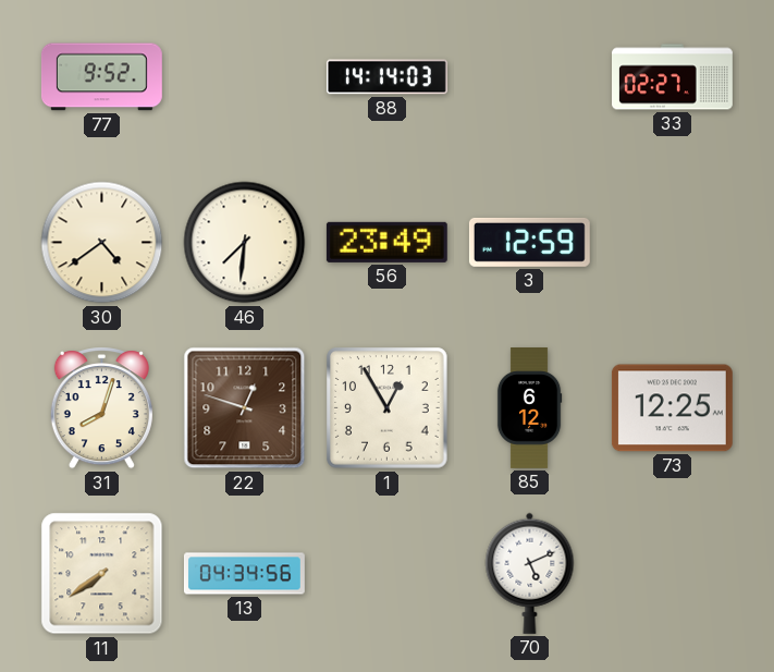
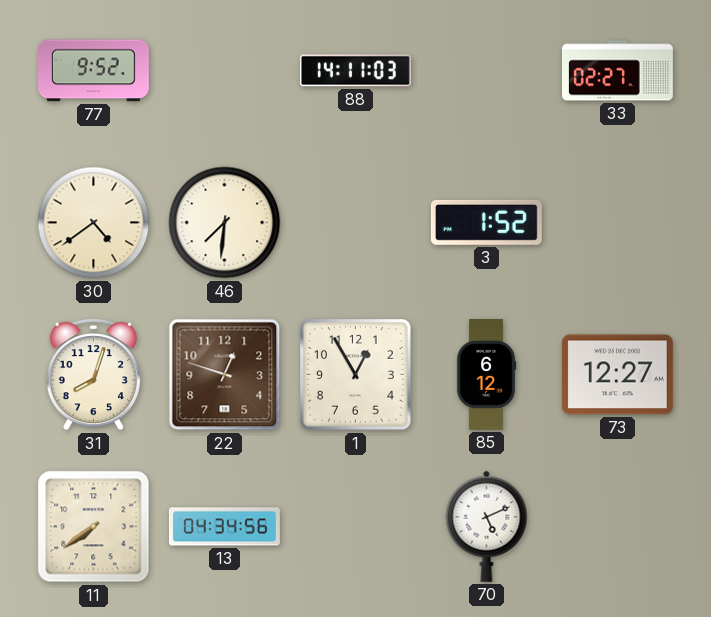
88: 14:14 -> 14:11 (356, 71)
56: 23:49 -> none (386, 242)
3: 12:59 -> 1:52 (486, 222)
73: 12:25 -> 12:27 (617, 375)
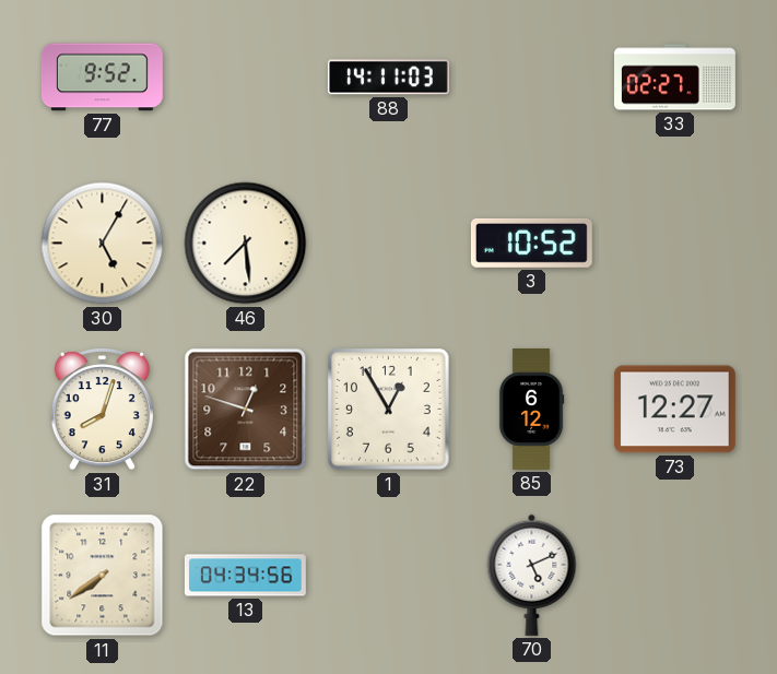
30: 4:39 -> 5:05 (103, 244)
46: 7:31 -> 7:29 (246, 244)
3: 1:52 -> 10:52 (531, 243)
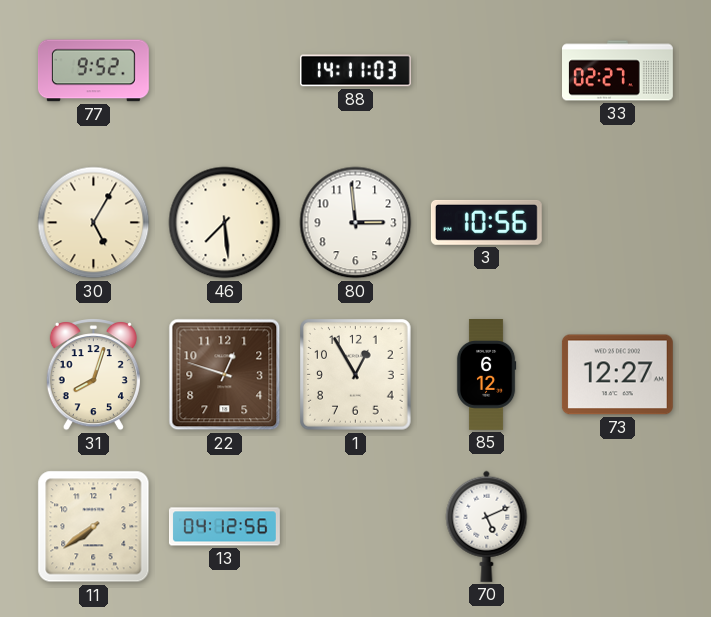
80: none -> 2:59 (356, 223)
3: 10:52 -> 10:56 (486, 222)
13: 04:34 -> 04:12 (225, 527)
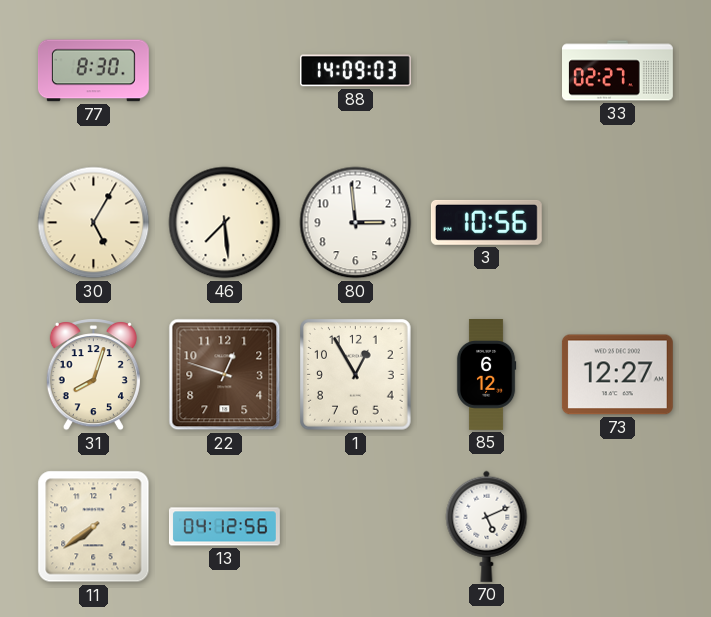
77: 9:52 -> 8:30 (93, 71)
88: 14:11 -> 14:09 (356, 71)
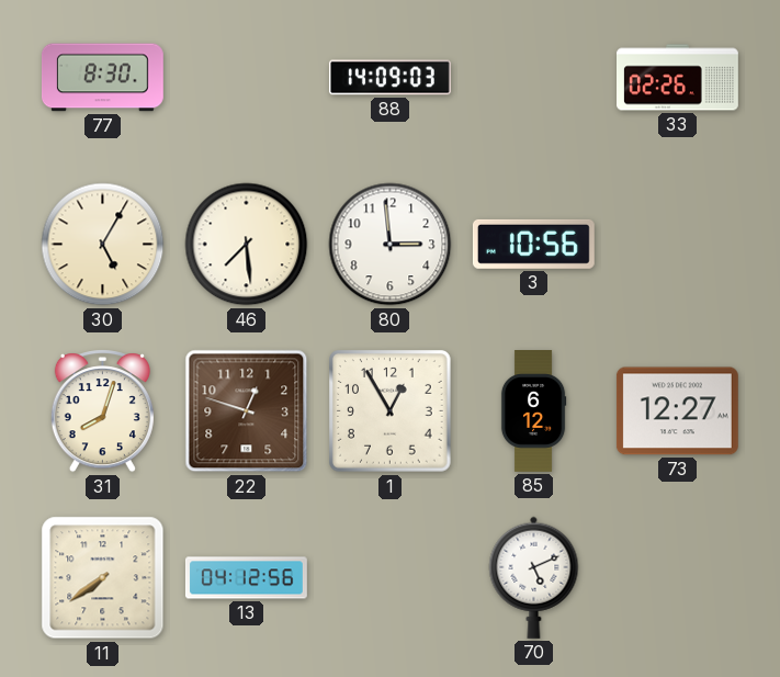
33: 02:27 -> 02:26 (678, 78)
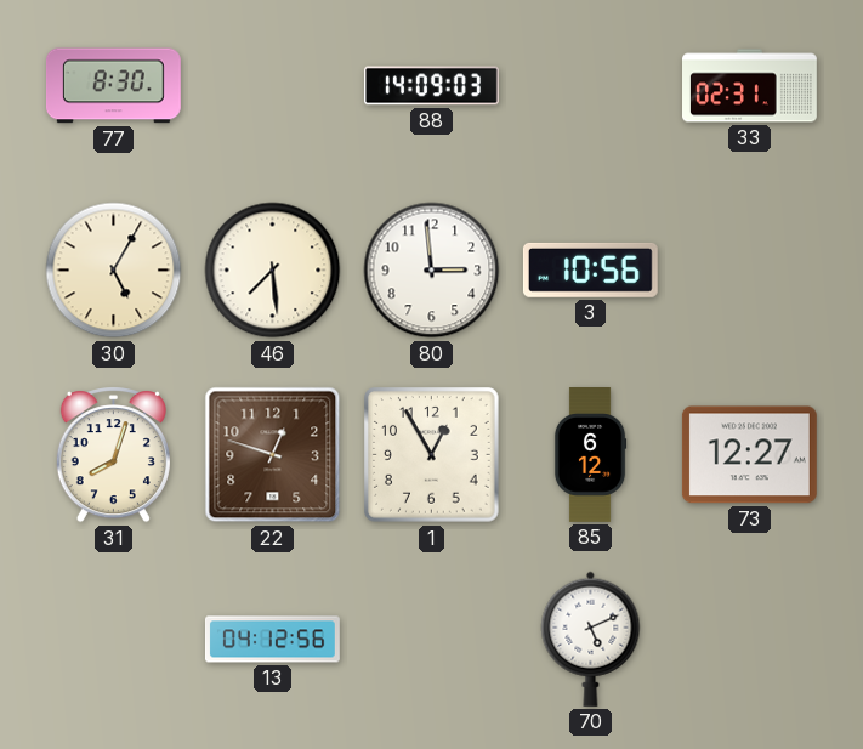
33: 02:26 -> 02:31 (750, 86)
11: 7:39 -> none (103, 578)
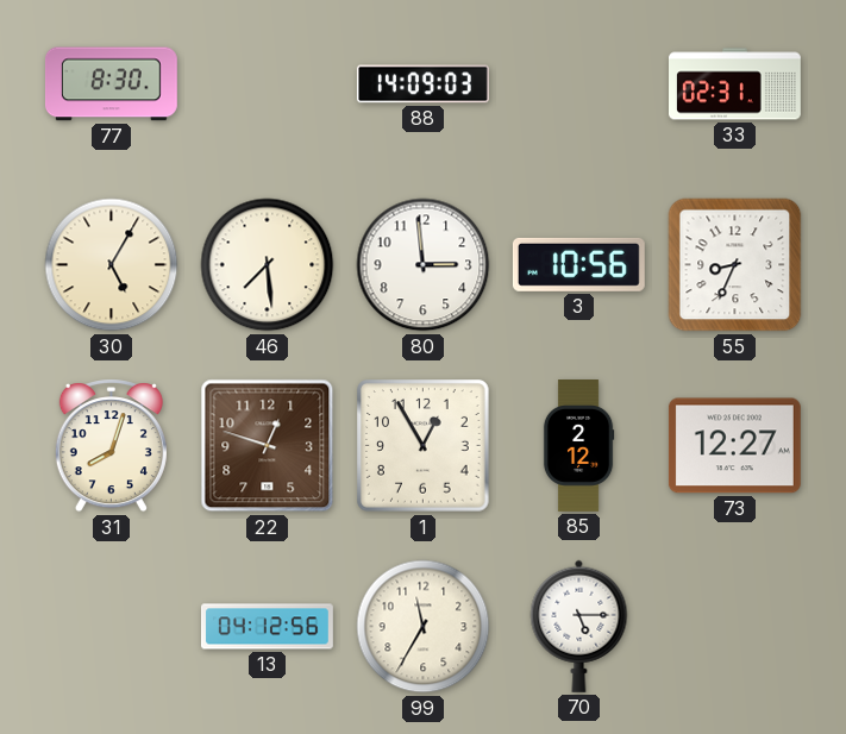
55: none -> 8:34 (735, 265)
85: 6:12 -> 2:12 (578, 446)
99: none -> 11:35 (424, 627)
70: 5:11 -> 5:15 (579, 626)
